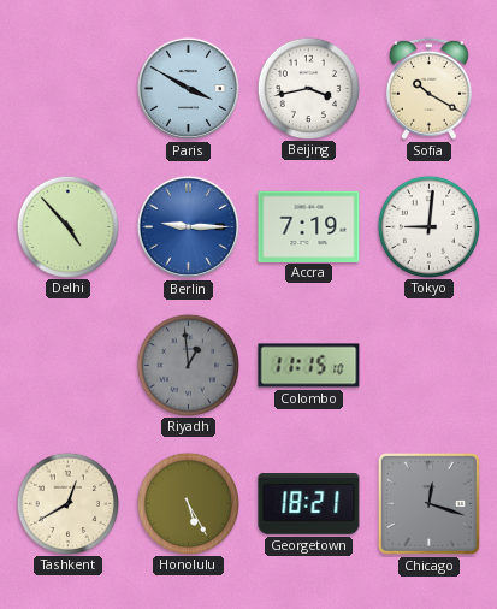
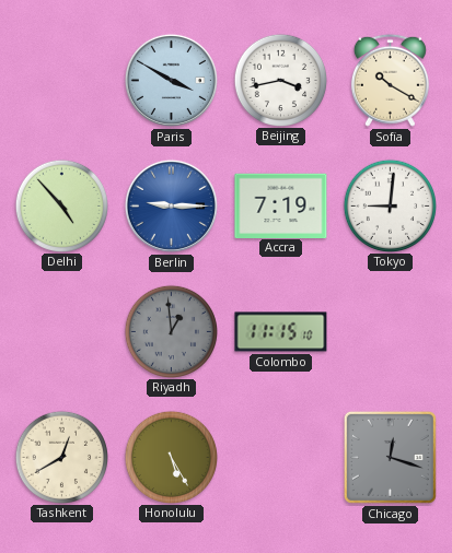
Georgetown: 18:21 -> none (309, 504)
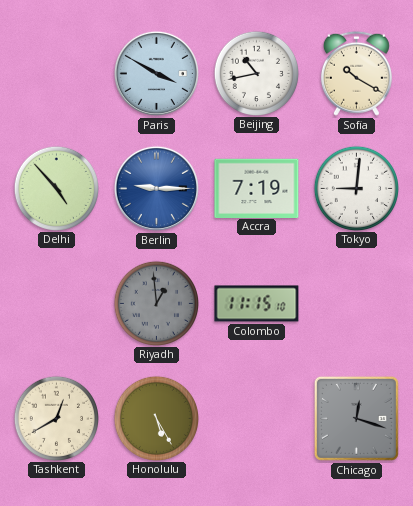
Beijing: 3:43 -> 10:43 (256, 73)
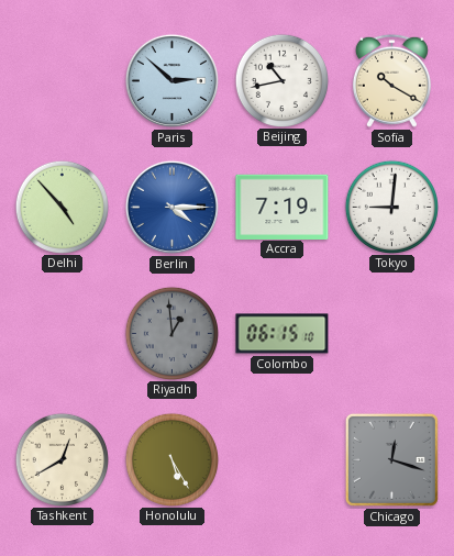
Paris: 3:50 -> 2:52 (171, 80)
Berlin: 9:15 -> 4:15 (171, 207)
Colombo: 11:15 -> 06:15 (283, 334)
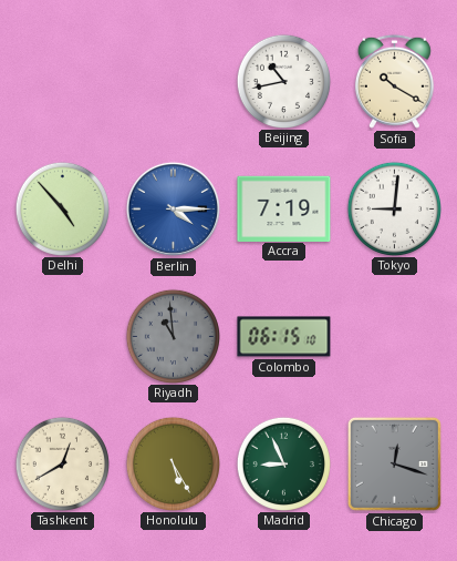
Paris: 2:52 -> none (171, 80)
Riyadh: 12:59 -> 10:59 (173, 336)
Madrid: none -> 8:56 (283, 463)
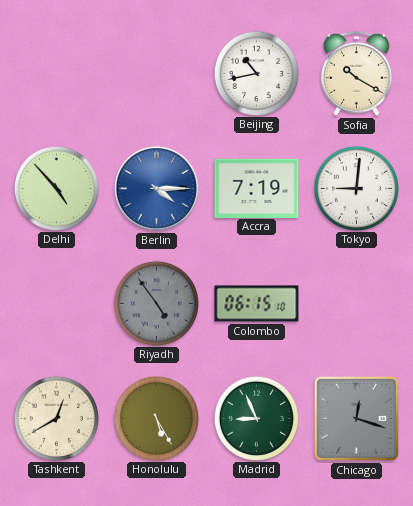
Riyadh: 10:59 -> 4:54 (156, 303)
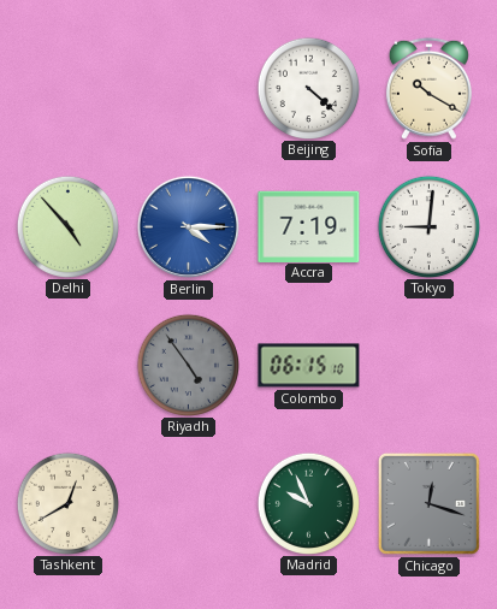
Beijing: 10:43 -> 4:22 (308, 88)
Honolulu: 5:25 -> none (156, 418)
Madrid: 8:56 -> 9:56 (308, 503)
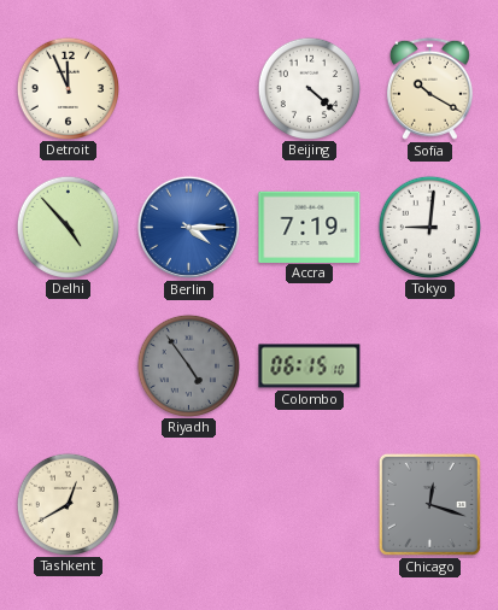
Detroit: none -> 11:56 (68, 88)
Madrid: 9:56 -> none (308, 503)
